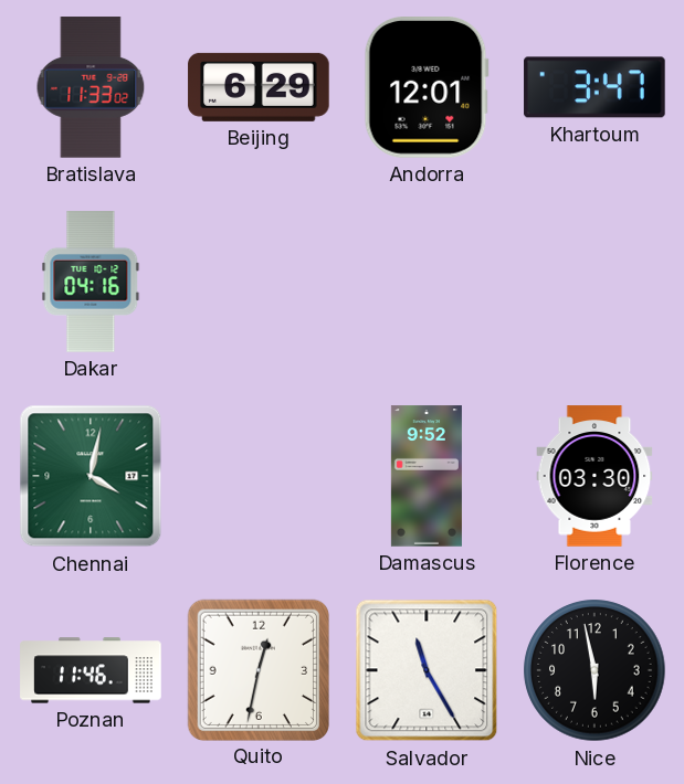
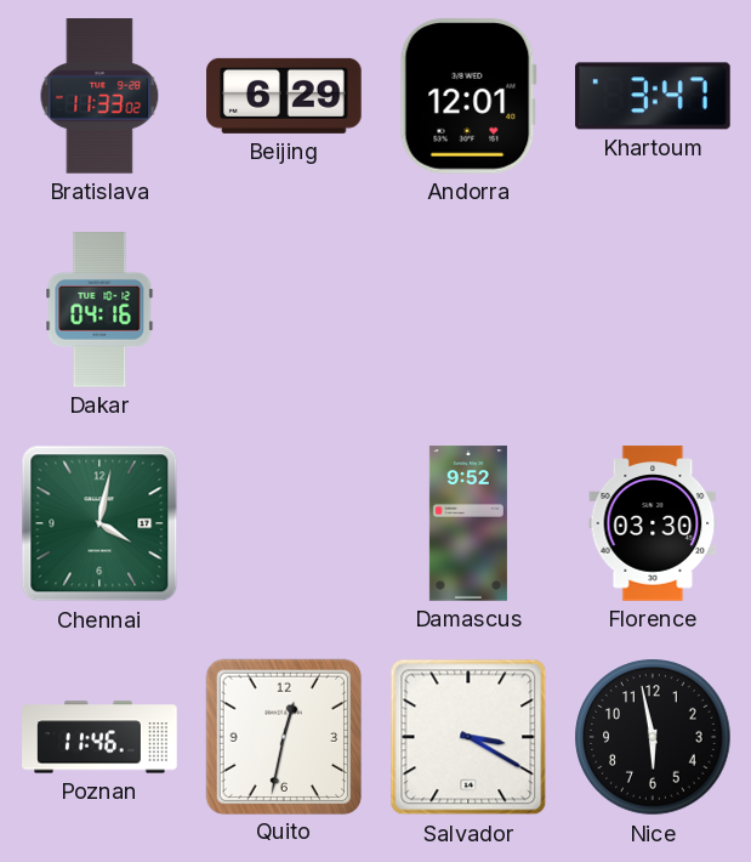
Salvador: 11:25 -> 3:20 (468, 737)
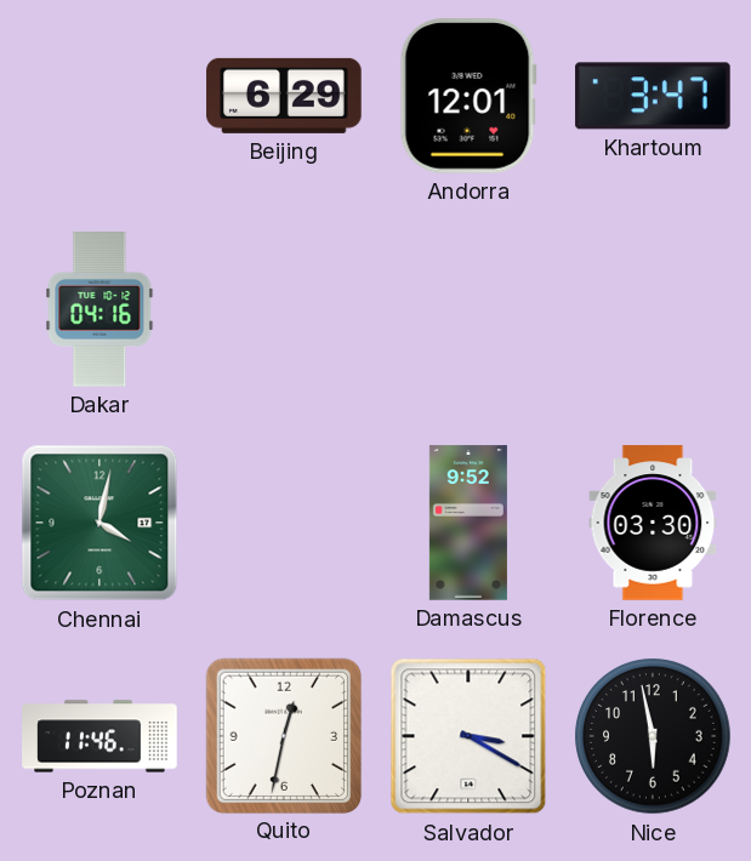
Bratislava: 11:33 -> none (99, 96)
